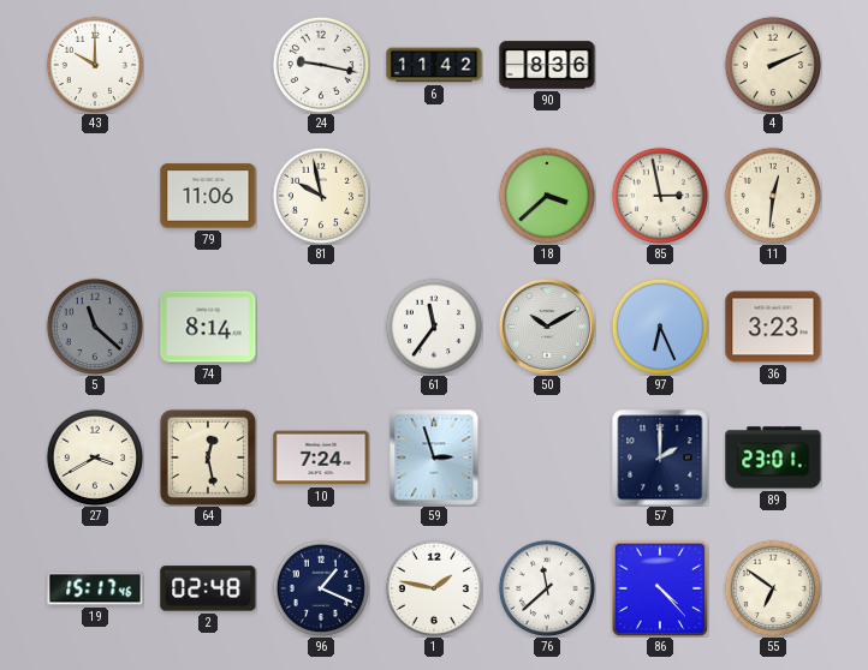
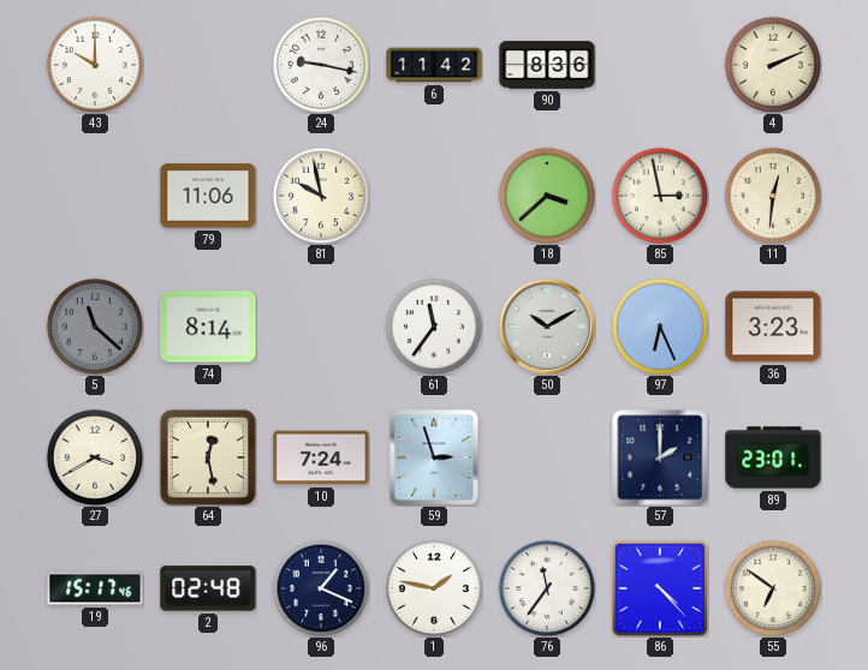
76: 11:38 -> 11:36 (546, 587)
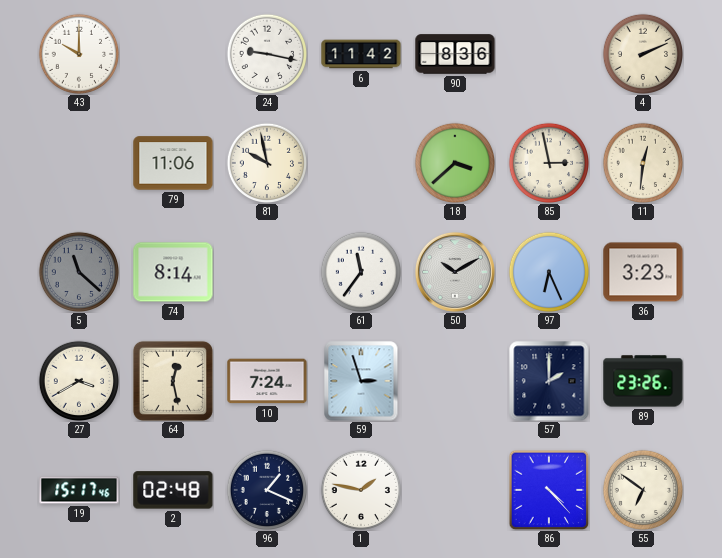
89: 23:01 -> 23:26 (643, 381)
76: 11:36 -> none (546, 587)
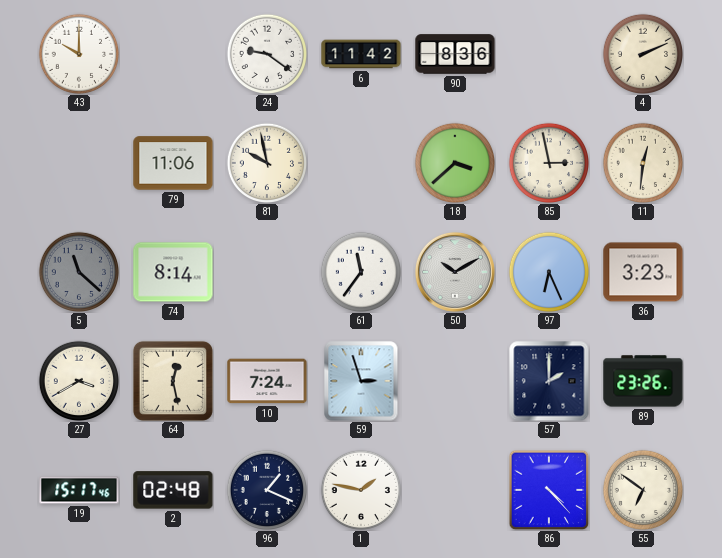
24: 9:17 -> 9:21 (266, 53)
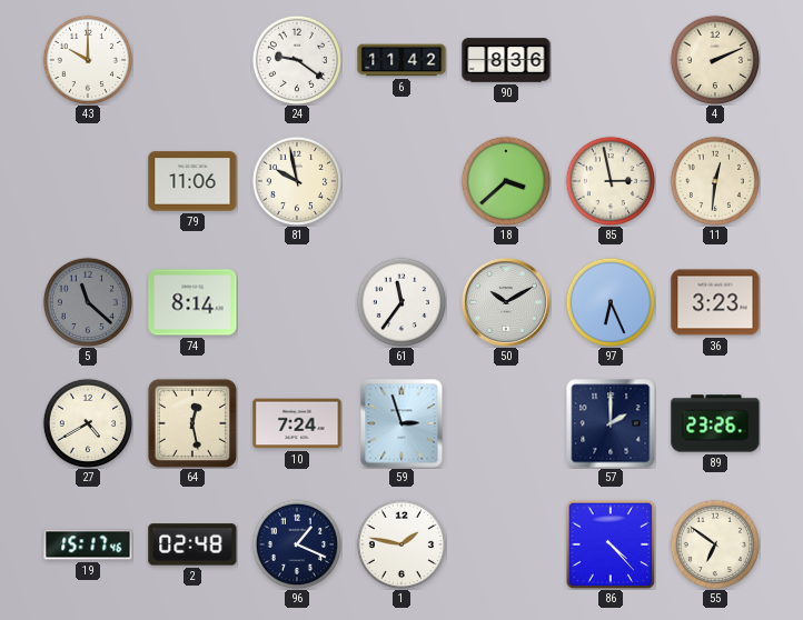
27: 3:40 -> 4:40 (87, 422)
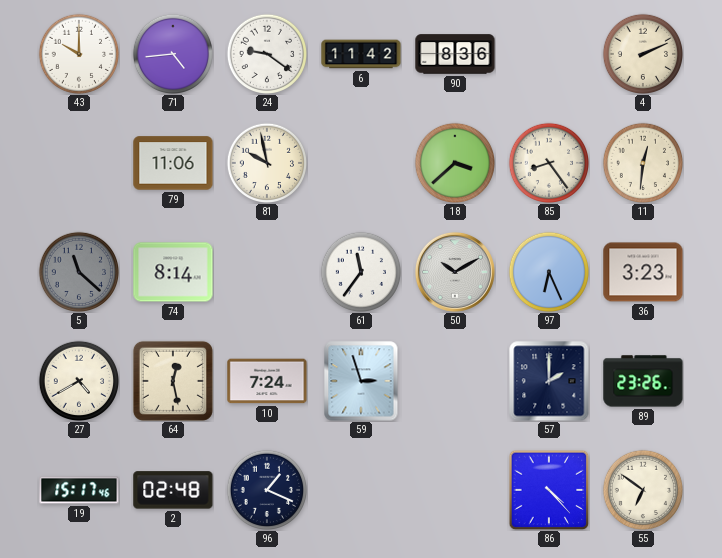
71: none -> 4:44 (172, 53)
85: 2:58 -> 8:24 (548, 162)
1: 1:47 -> none (400, 543)
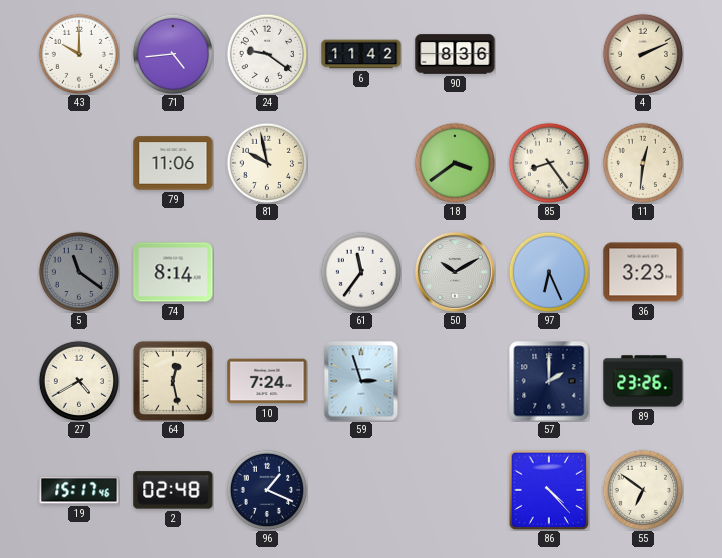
18: 3:38 -> 3:39 (454, 162)
5: 11:22 -> 11:21 (78, 271)
